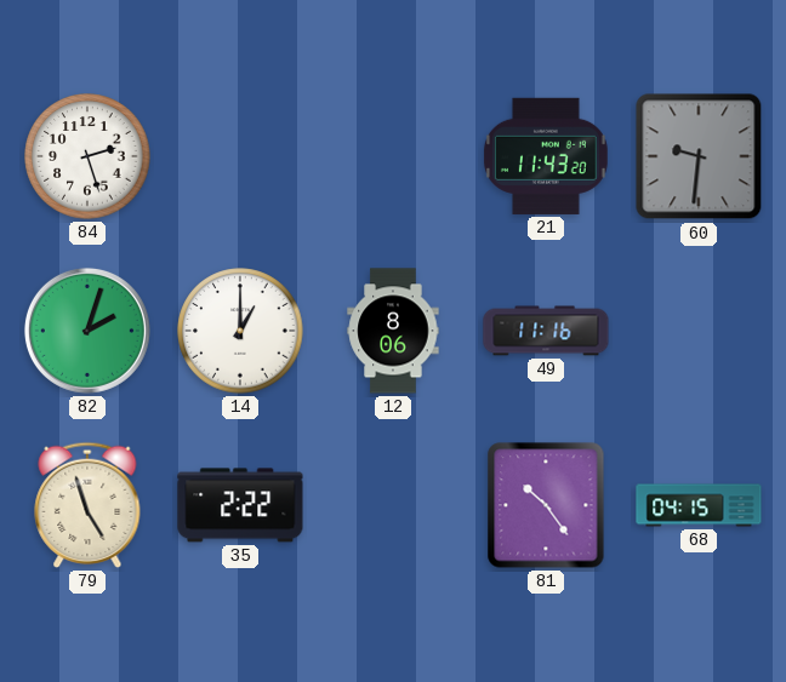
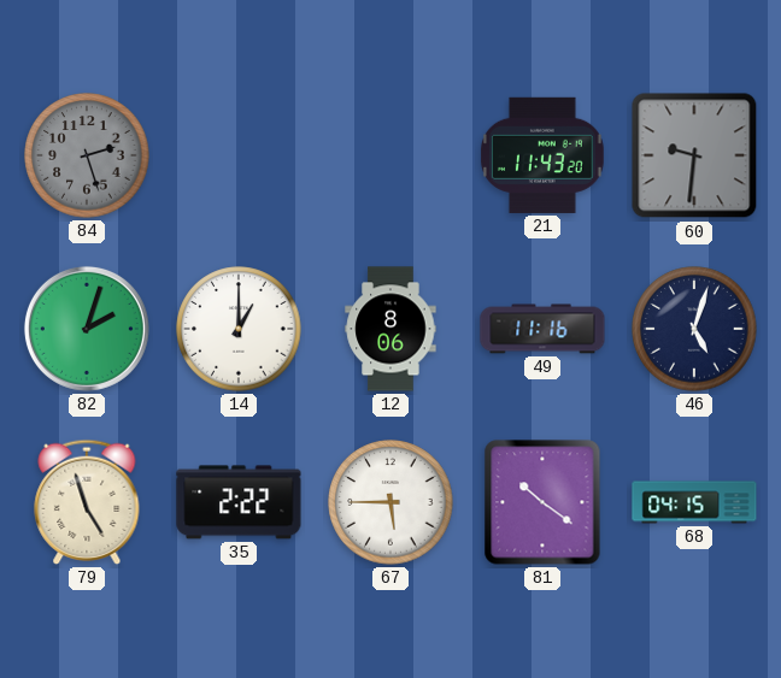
84 dial: white -> grey (87, 155)
46: none -> 5:03 (694, 329)
67: none -> 5:45 (390, 502)
81: 10:24 -> 10:21 (542, 502)
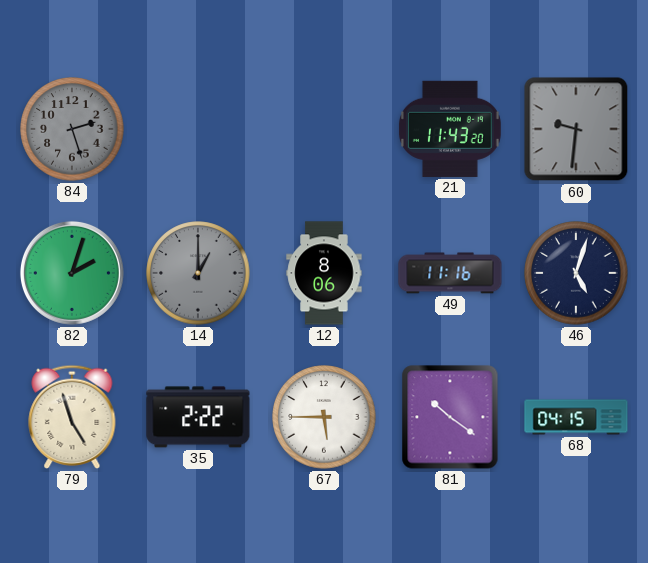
14 dial: white -> grey (198, 273)
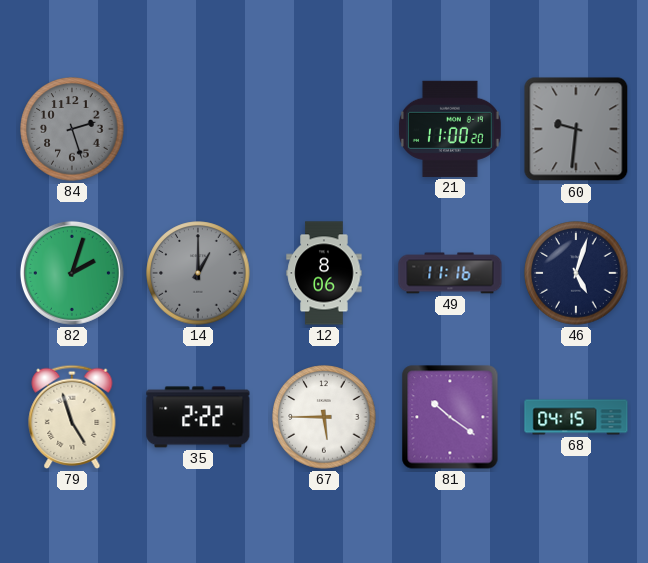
21: 11:43 -> 11:00 (450, 129)
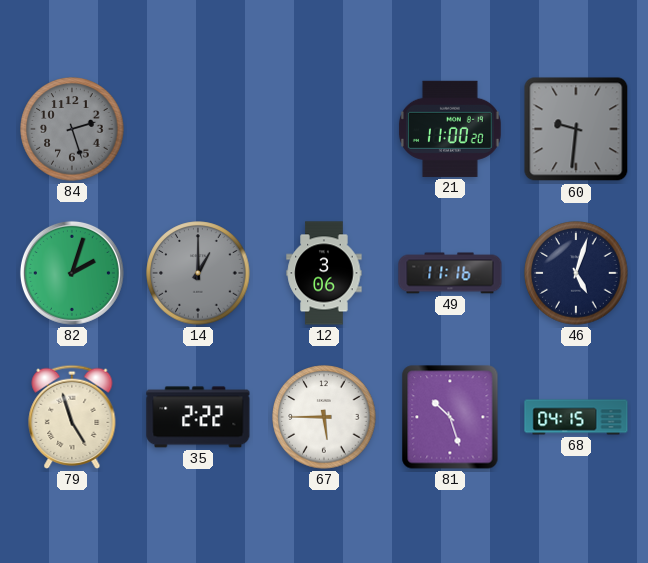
12: 8:06 -> 3:06 (324, 273)
81: 10:21 -> 10:27 (450, 417)
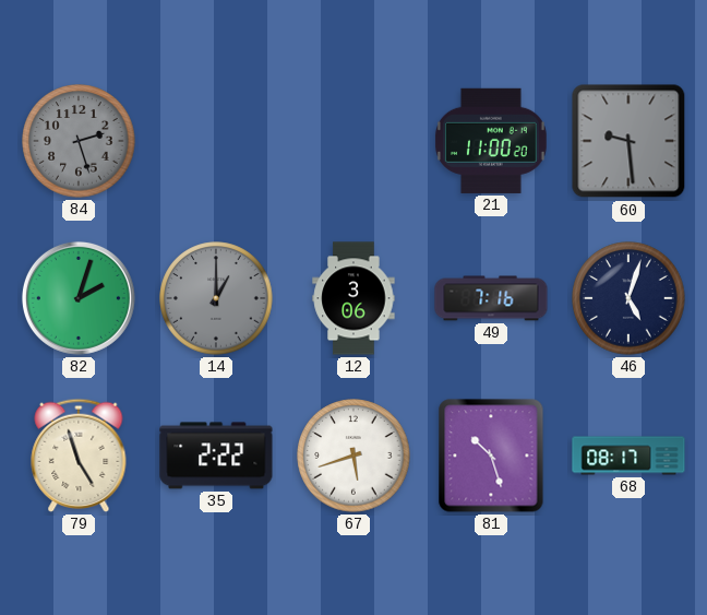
60: 9:31 -> 9:29 (628, 141)
49: 11:16 -> 7:16 (491, 298)
67: 5:45 -> 5:42 (353, 456)
68: 04:15 -> 08:17 (628, 456)
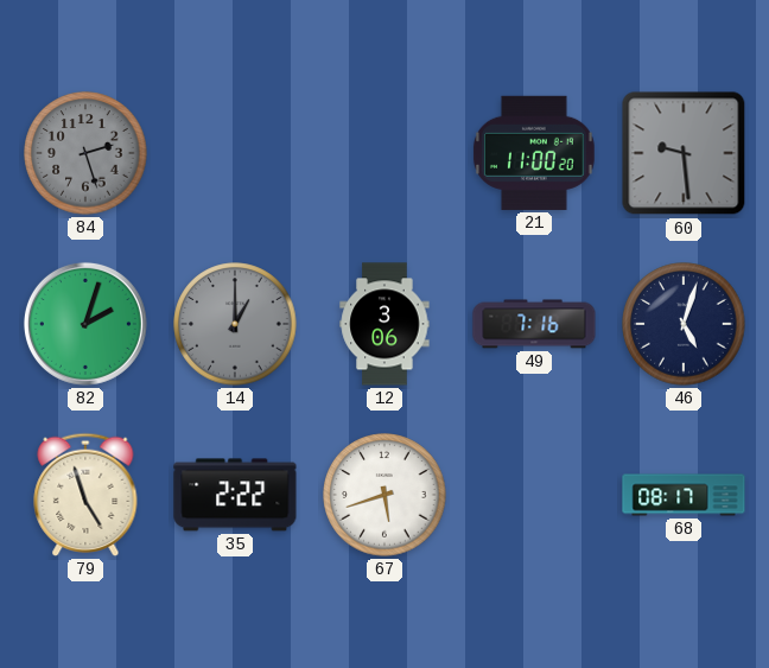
81: 10:27 -> none (491, 456)
